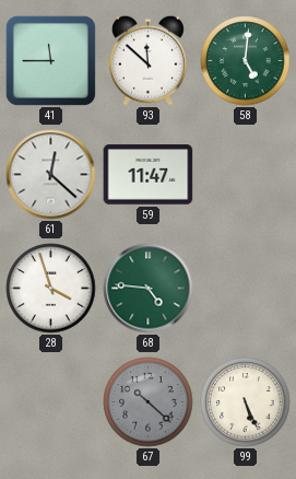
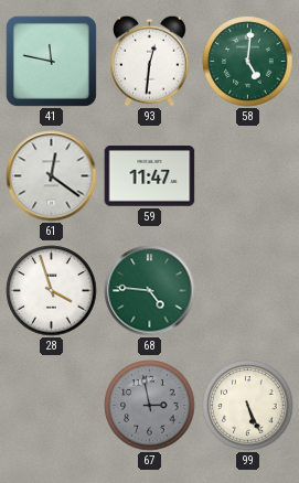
41: 11:45 -> 11:47 (51, 61)
93: 11:52 -> 12:31 (150, 61)
61: 12:22 -> 12:21 (52, 176)
67: 10:22 -> 2:58 (150, 406)
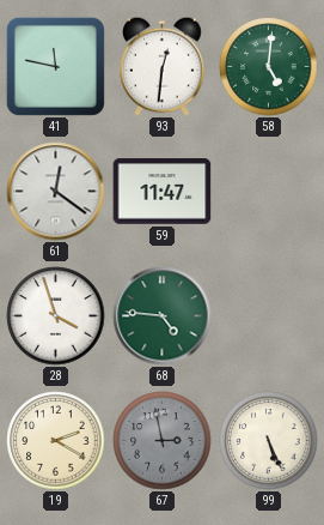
19: none -> 2:20 (56, 441)
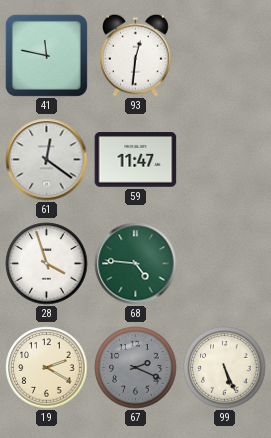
58: 5:01 -> none (269, 67)
67: 2:58 -> 2:19 (136, 368)
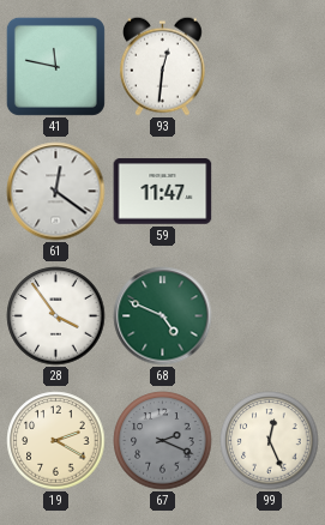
28: 3:57 -> 3:54 (56, 316)
68: 4:46 -> 4:49 (163, 316)
99: 5:26 -> 12:26 (270, 441)
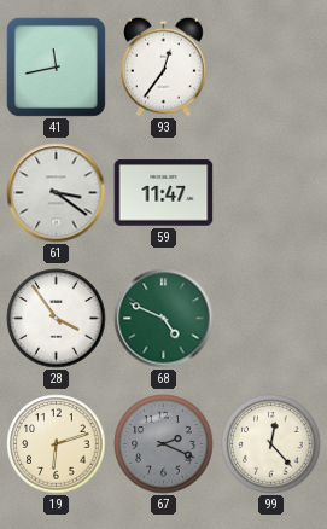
41: 11:47 -> 11:43 (56, 66)
93: 12:31 -> 12:36 (164, 66)
61: 12:21 -> 3:21 (57, 193)
19: 2:20 -> 6:12 (57, 444)
99: 12:26 -> 12:23 (271, 444)
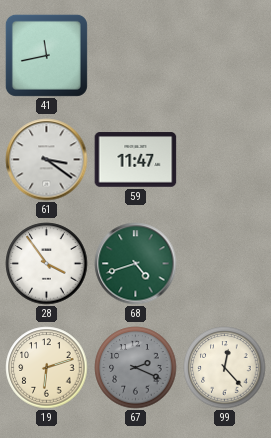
93: 12:36 -> none (164, 66)
68: 4:49 -> 4:42 (136, 264)
